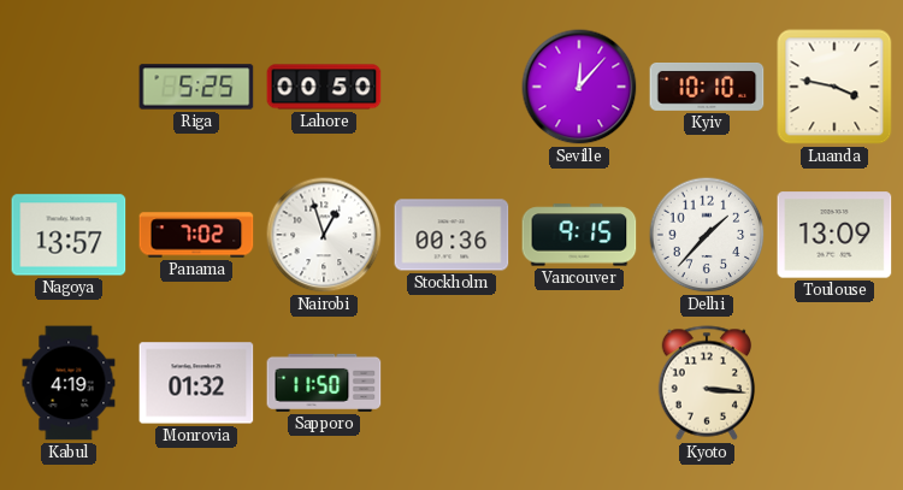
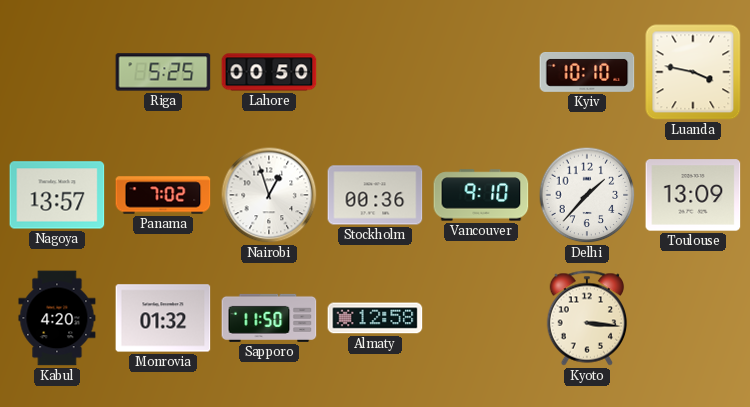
Seville: 12:07 -> none (579, 87)
Vancouver: 9:15 -> 9:10 (481, 195)
Kabul: 4:19 -> 4:20 (57, 318)
Almaty: none -> 12:58 (375, 318)
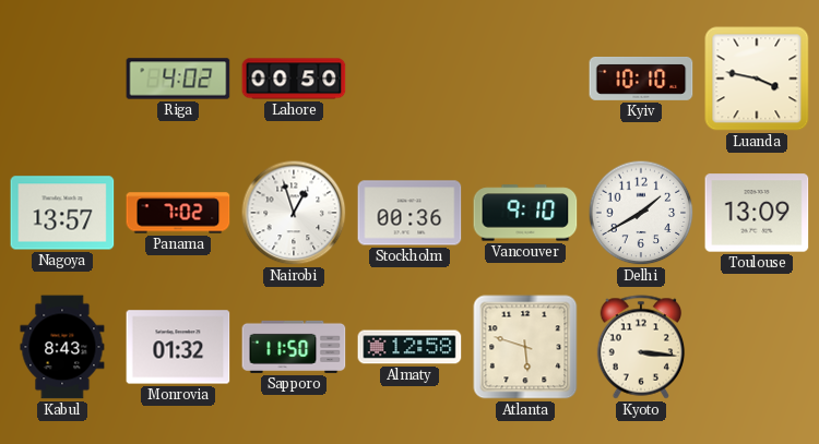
Riga: 5:25 -> 4:02 (178, 79)
Delhi: 1:37 -> 1:40 (641, 213)
Kabul: 4:20 -> 8:43 (62, 347)
Atlanta: none -> 5:48 (525, 347)
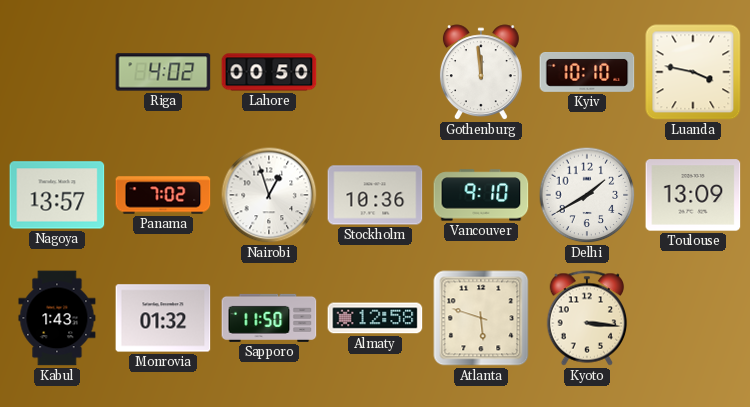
Gothenburg: none -> 11:59 (481, 73)
Stockholm: 00:36 -> 10:36 (375, 195)
Kabul: 8:43 -> 1:43 (57, 318)
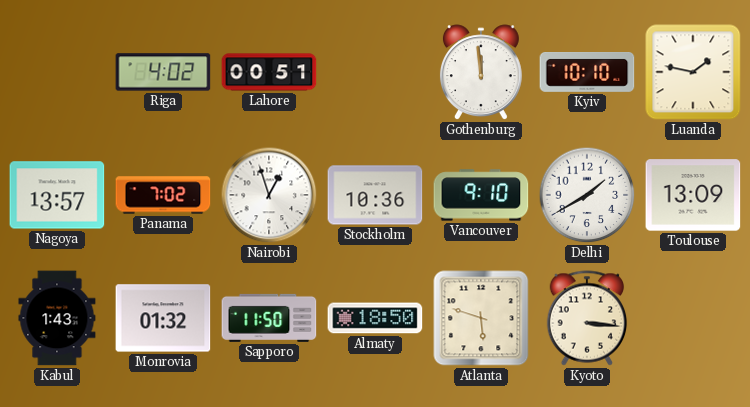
Lahore: 00:50 -> 00:51 (269, 72)
Luanda: 3:47 -> 1:47 (693, 72)
Almaty: 12:58 -> 18:50 (375, 318)
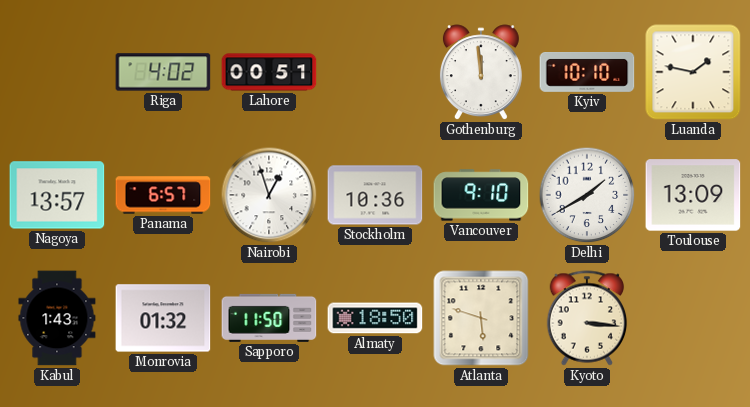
Panama: 7:02 -> 6:57 (163, 195)
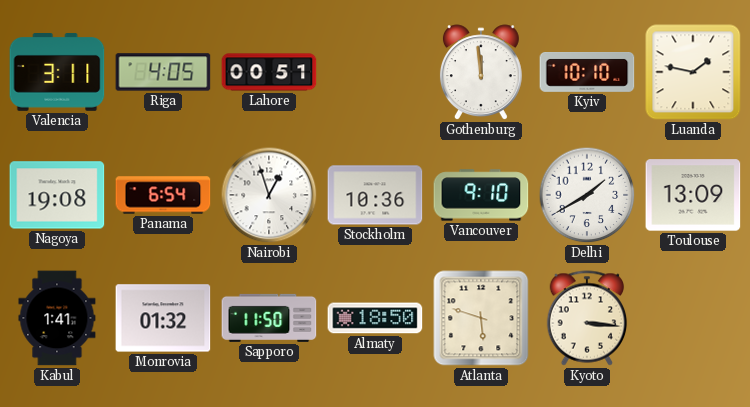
Valencia: none -> 3:11 (57, 73)
Riga: 4:02 -> 4:05 (163, 72)
Nagoya: 13:57 -> 19:08 (57, 195)
Panama: 6:57 -> 6:54 (163, 195)
Kabul: 1:43 -> 1:41 (57, 318)
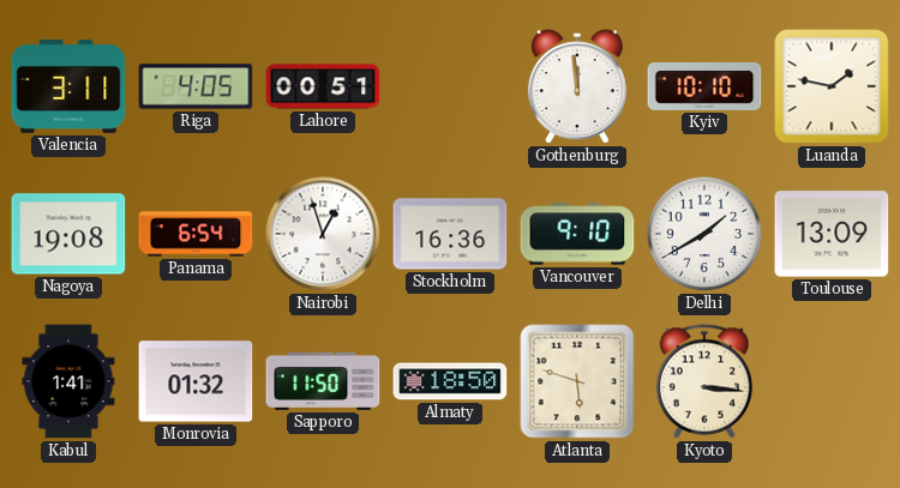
Stockholm: 10:36 -> 16:36 (450, 234)
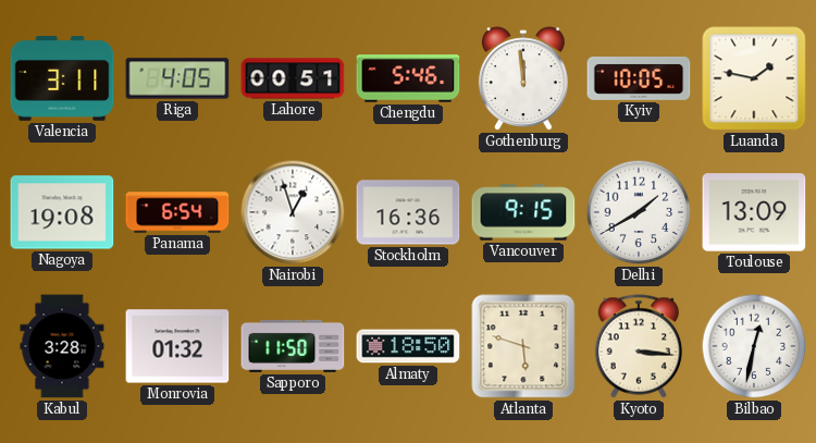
Chengdu: none -> 5:46 (408, 78)
Kyiv: 10:10 -> 10:05 (639, 79)
Vancouver: 9:10 -> 9:15 (523, 212)
Kabul: 1:41 -> 3:28 (62, 346)
Bilbao: none -> 12:32 (754, 346)
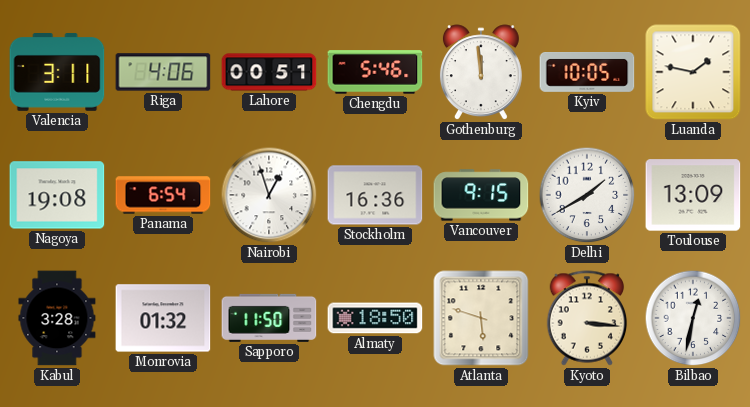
Riga: 4:05 -> 4:06 (163, 72)
